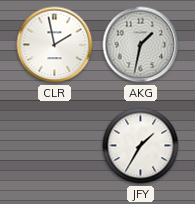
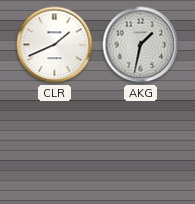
CLR: 1:58 -> 1:41 (55, 45)
JFY: 1:35 -> none (141, 146)
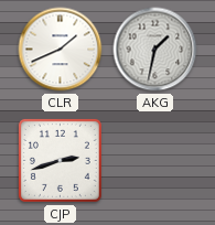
CJP: none -> 2:42 (60, 160)
